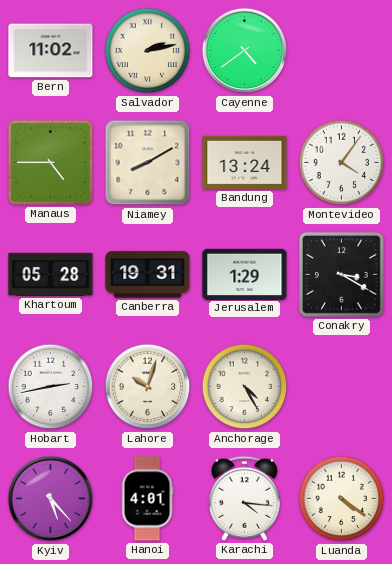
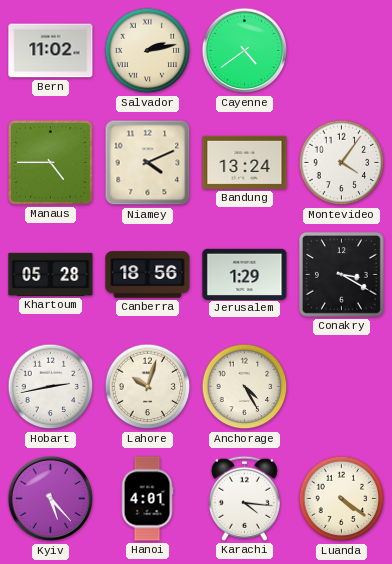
Niamey: 8:10 -> 4:11 (148, 163)
Canberra: 19:31 -> 18:56 (148, 275)
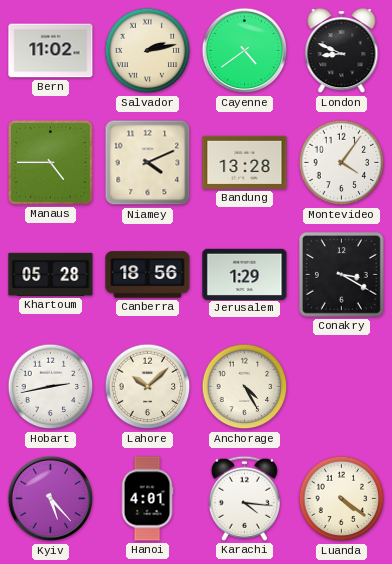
London: none -> 8:49 (342, 52)
Bandung: 13:24 -> 13:28 (245, 162)
Lahore: 10:03 -> 10:08 (148, 387)
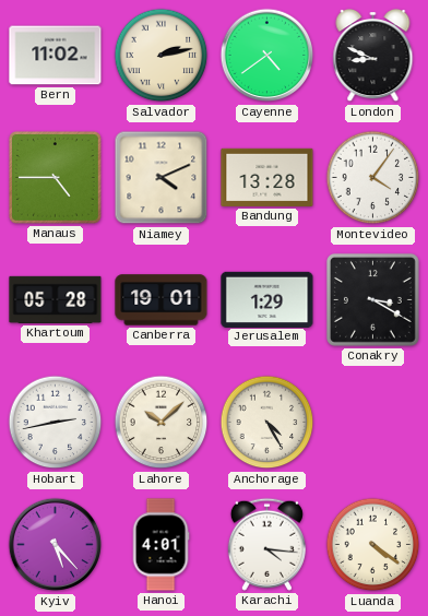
Canberra: 18:56 -> 19:01 (162, 300)
